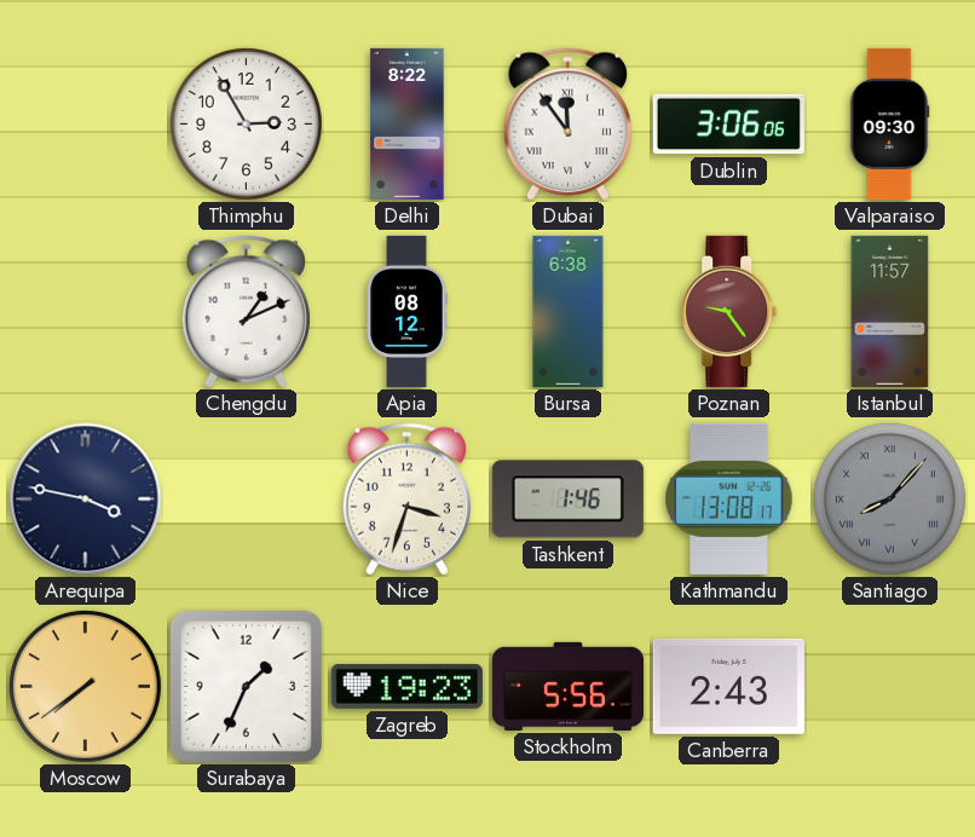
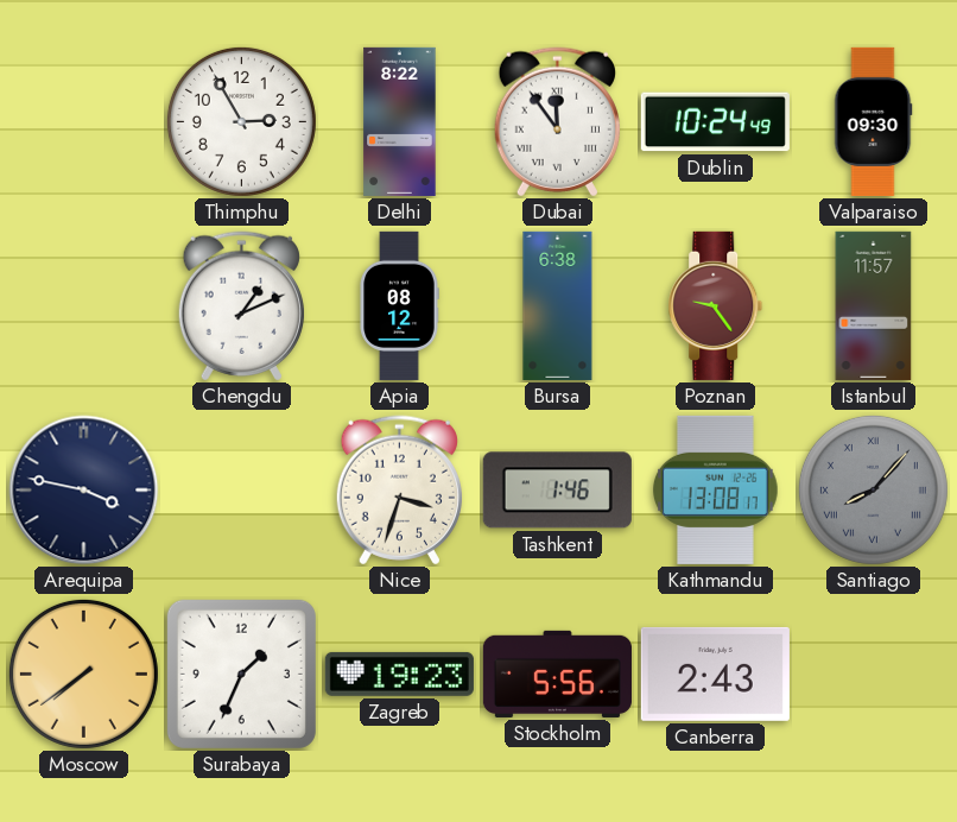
Dublin: 3:06 -> 10:24 (715, 122)
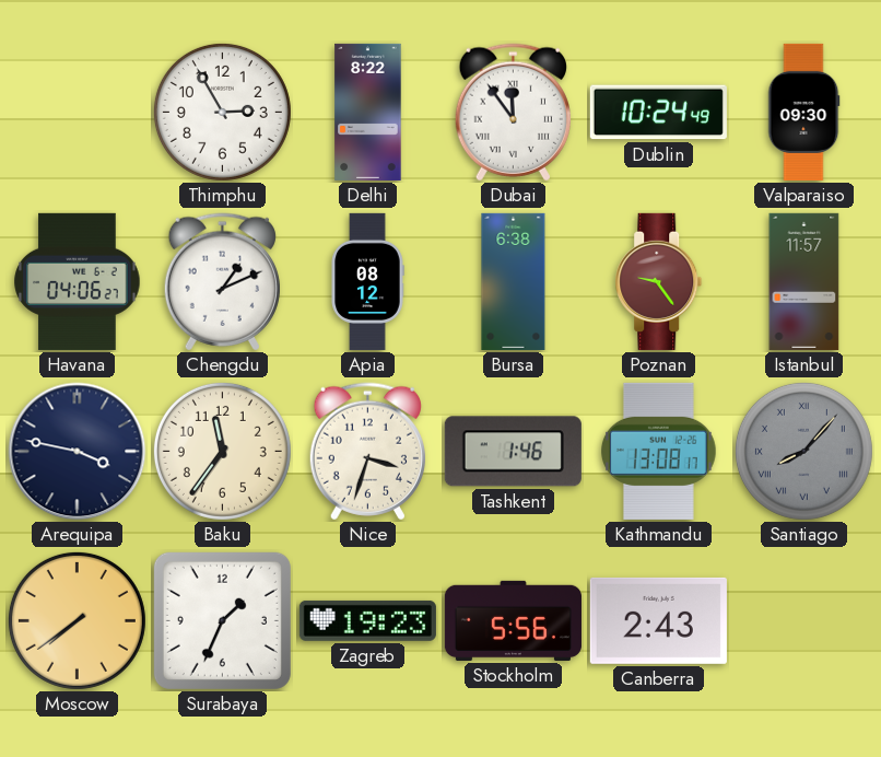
Havana: none -> 04:06 (78, 281)
Baku: none -> 11:36 (222, 451)
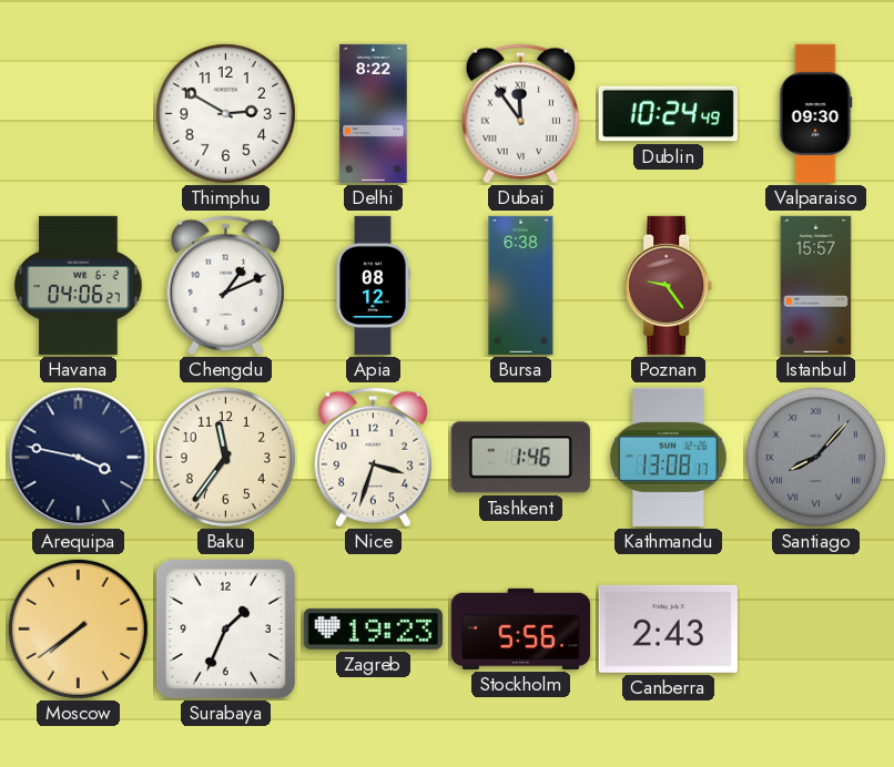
Thimphu: 2:55 -> 2:50 (225, 113)
Istanbul: 11:57 -> 15:57 (816, 285)
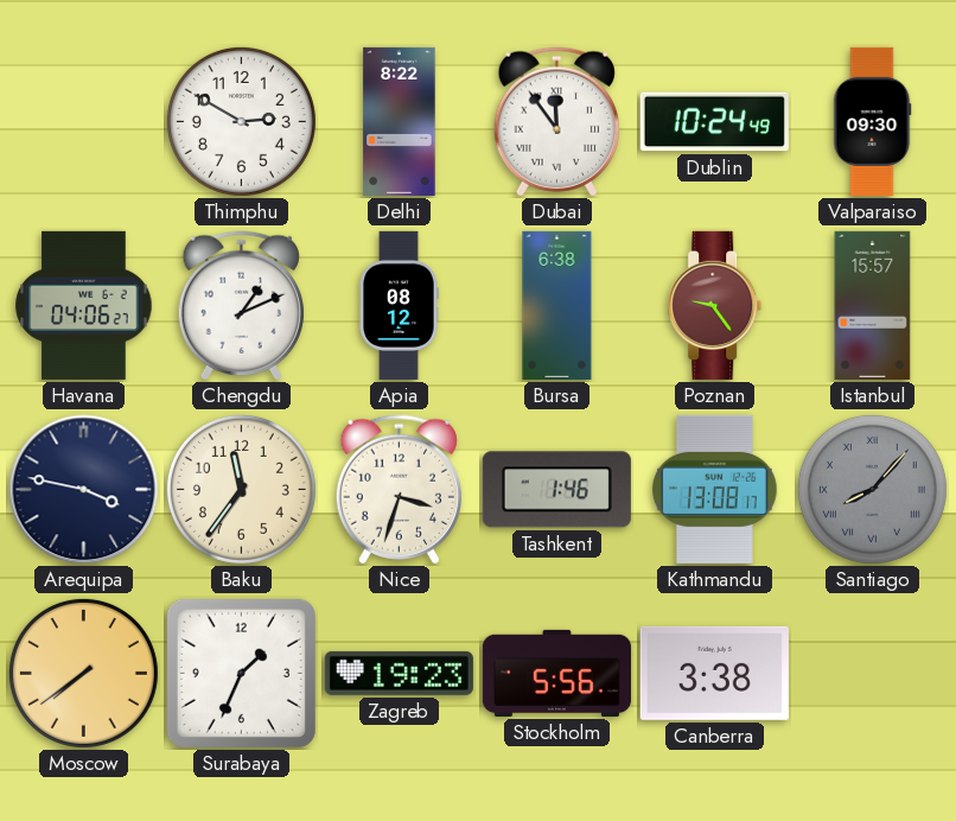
Canberra: 2:43 -> 3:38 (714, 673)
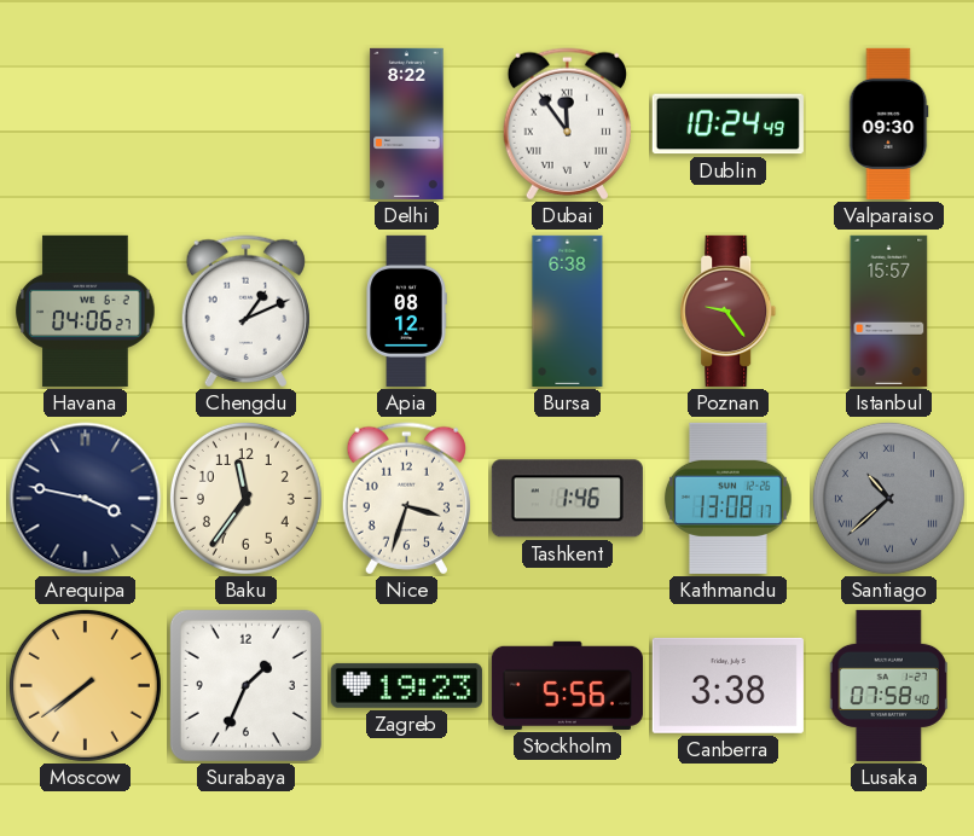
Thimphu: 2:50 -> none (241, 121)
Santiago: 8:07 -> 10:38 (888, 498)
Lusaka: none -> 07:58 (888, 685)
